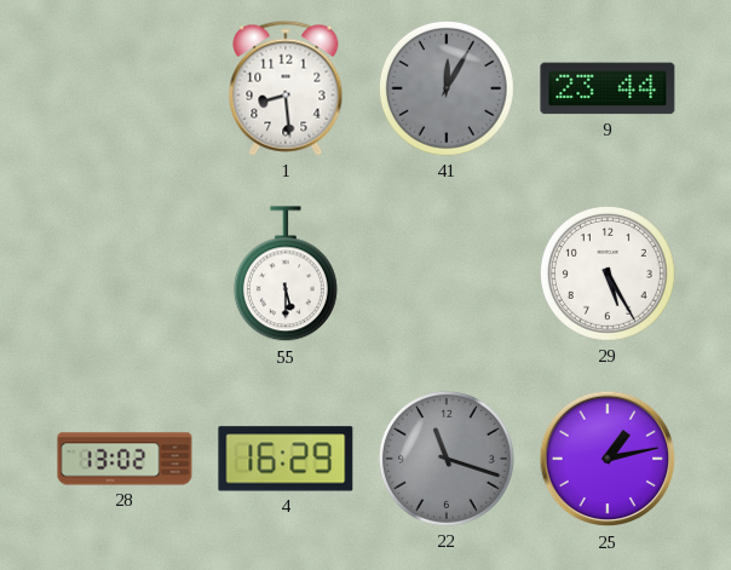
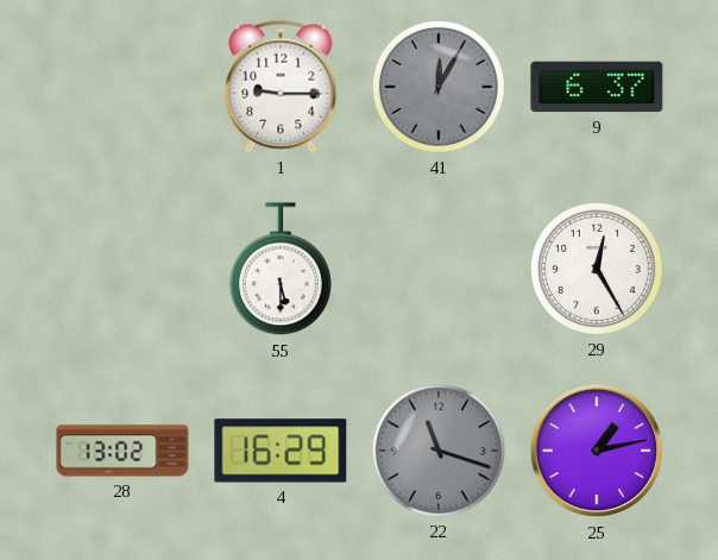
1: 8:29 -> 9:15 (281, 87)
9: 23:44 -> 6:37 (597, 87)
29: 5:25 -> 12:25 (597, 269)
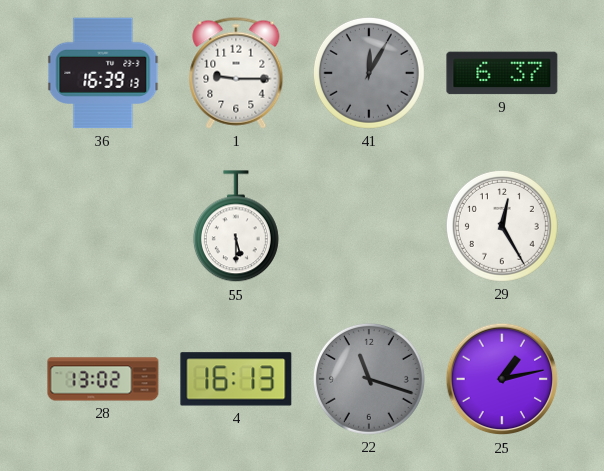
36: none -> 16:39 (103, 73)
4: 16:29 -> 16:13 (236, 379)
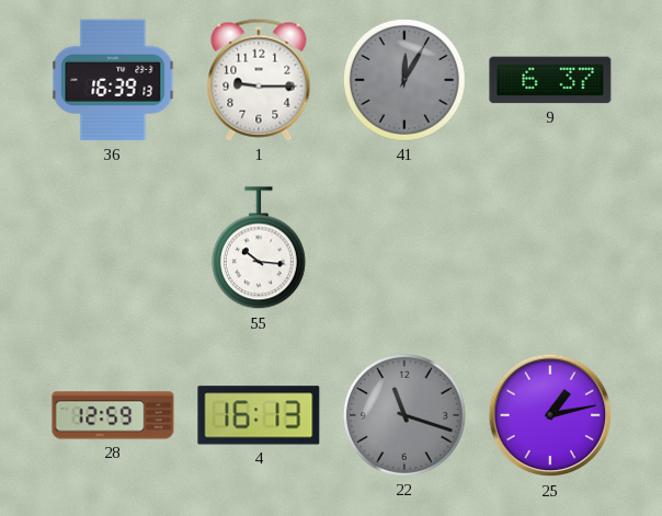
55: 5:30 -> 10:16 (259, 249)
29: 12:25 -> none (502, 226)
28: 13:02 -> 12:59 (113, 415)
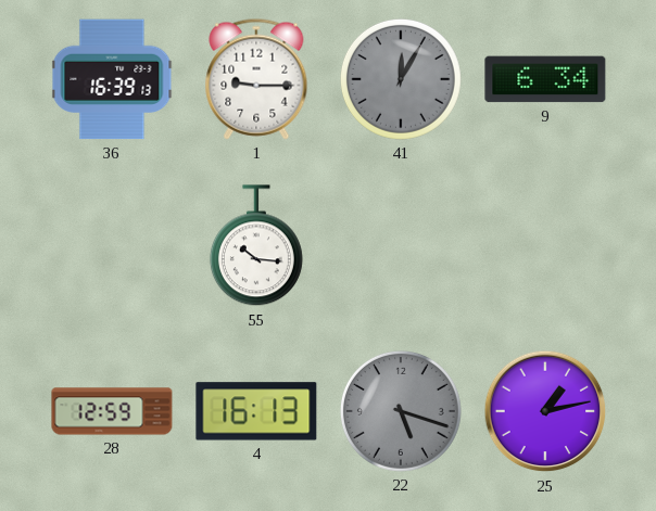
9: 6:37 -> 6:34 (545, 79)
22: 11:18 -> 5:18 (401, 411)
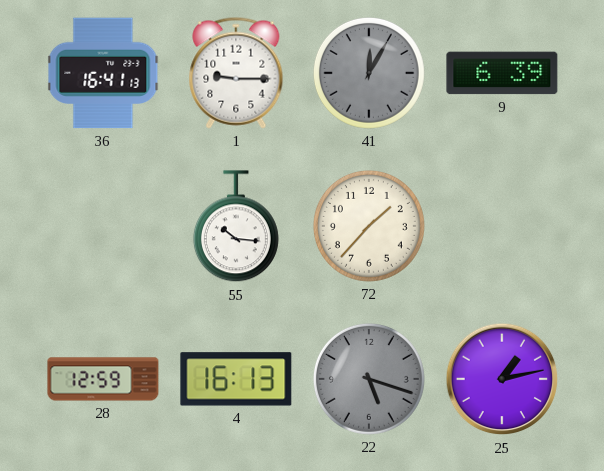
36: 16:39 -> 16:41 (103, 73)
9: 6:34 -> 6:39 (502, 73)
72: none -> 1:37 (369, 226)
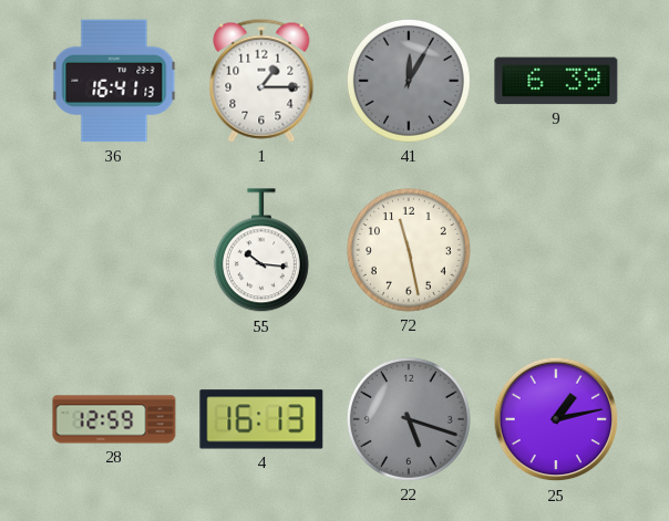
1: 9:15 -> 1:15 (261, 81)
72: 1:37 -> 11:28 (409, 250)
